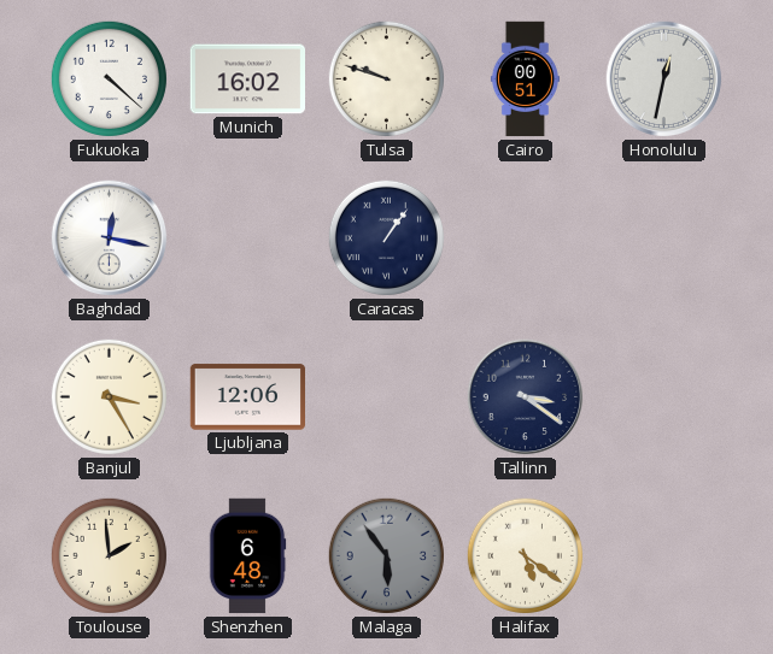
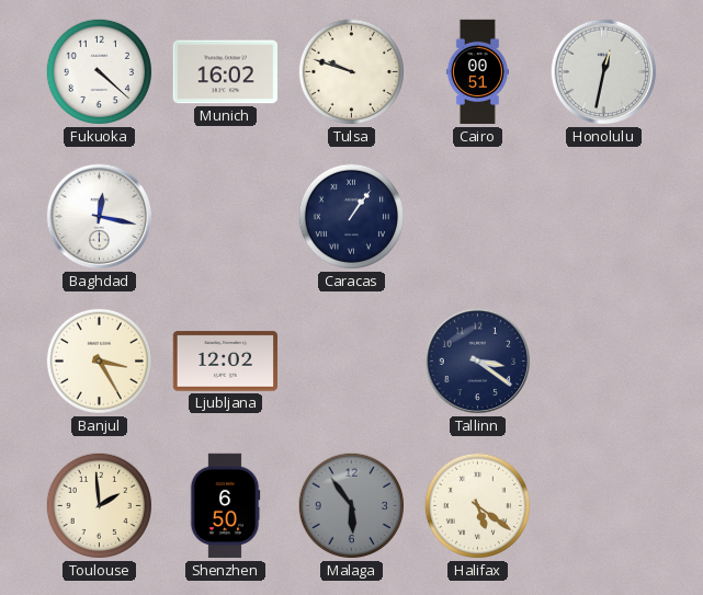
Ljubljana: 12:06 -> 12:02 (225, 362)
Shenzhen: 6:48 -> 6:50 (225, 506)
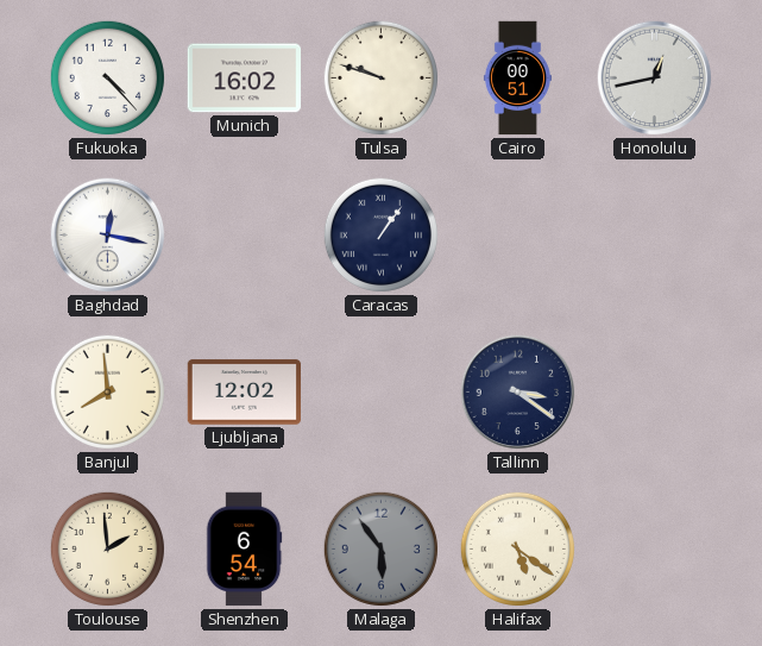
Fukuoka: 4:22 -> 4:23 (107, 77)
Honolulu: 12:32 -> 12:43 (655, 79)
Banjul: 3:25 -> 7:59 (107, 391)
Shenzhen: 6:50 -> 6:54 (244, 550)
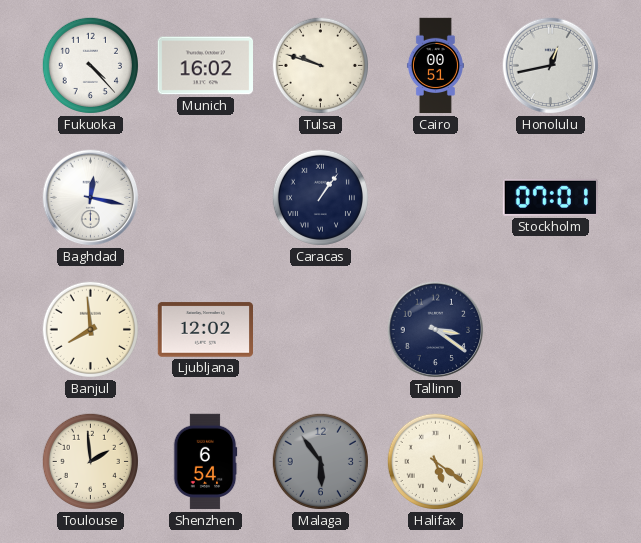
Stockholm: none -> 07:01 (550, 197)
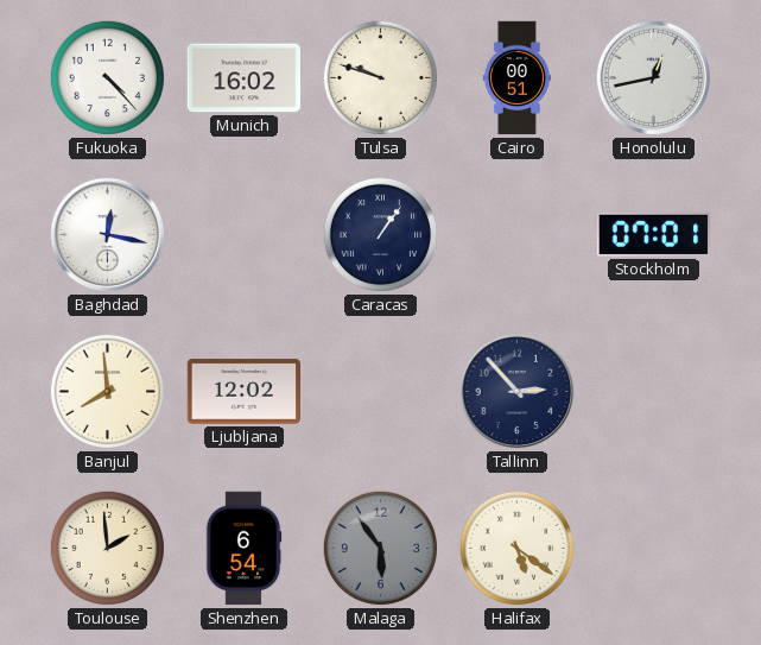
Tallinn: 3:21 -> 2:53 (518, 392)
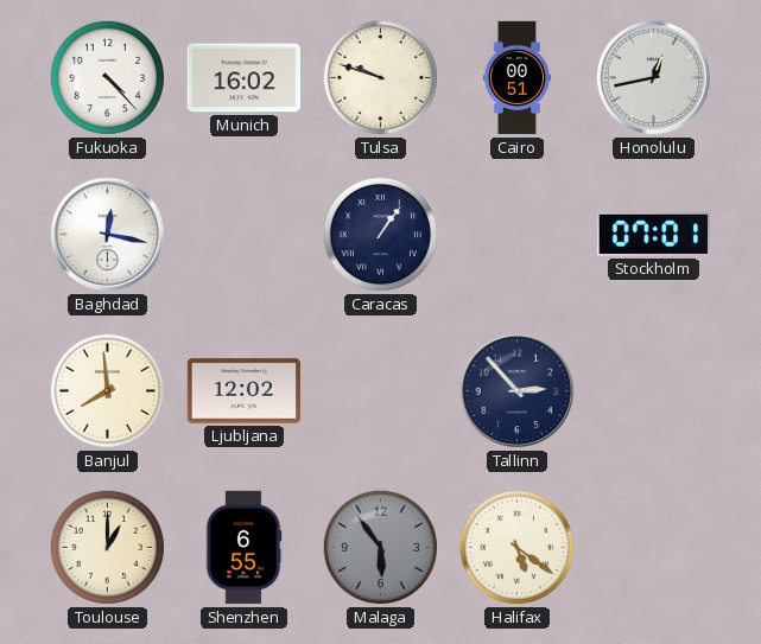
Toulouse: 1:59 -> 1:00 (107, 547)
Shenzhen: 6:54 -> 6:55 (243, 548)
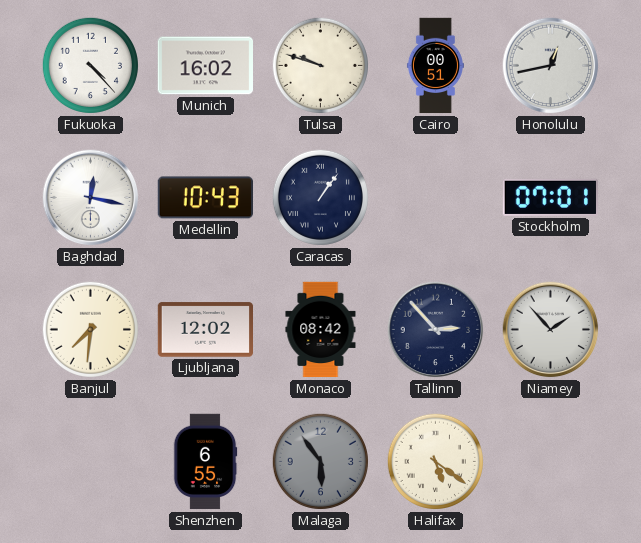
Medellin: none -> 10:43 (205, 198)
Banjul: 7:59 -> 7:31 (90, 329)
Monaco: none -> 08:42 (321, 330)
Niamey: none -> 1:53 (551, 330)
Toulouse: 1:00 -> none (107, 547)
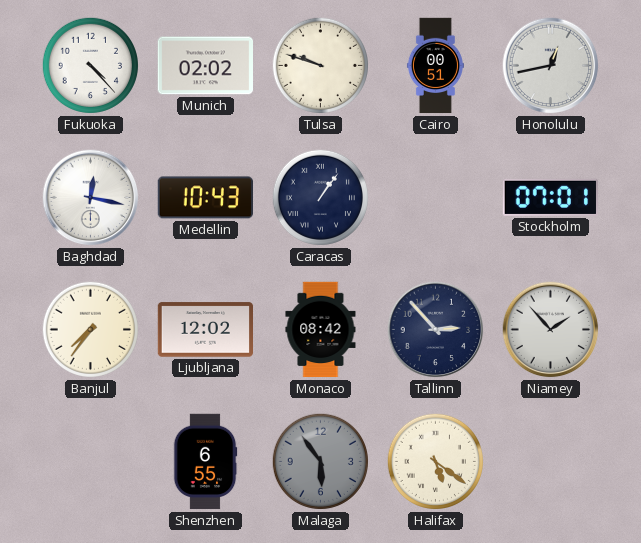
Munich: 16:02 -> 02:02 (205, 66)
Banjul: 7:31 -> 7:36 (90, 329)
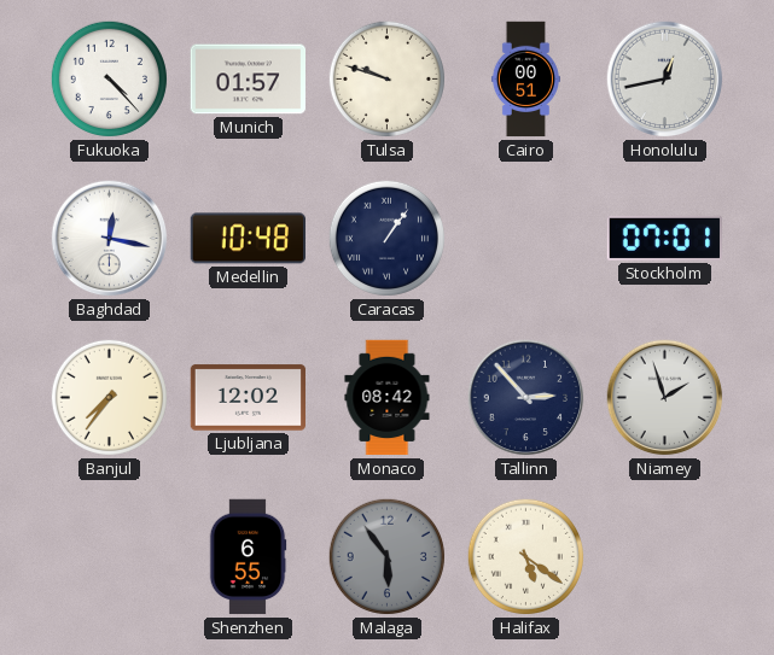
Munich: 02:02 -> 01:57 (248, 80)
Medellin: 10:43 -> 10:48 (248, 239)
Niamey: 1:53 -> 1:57 (665, 398)
